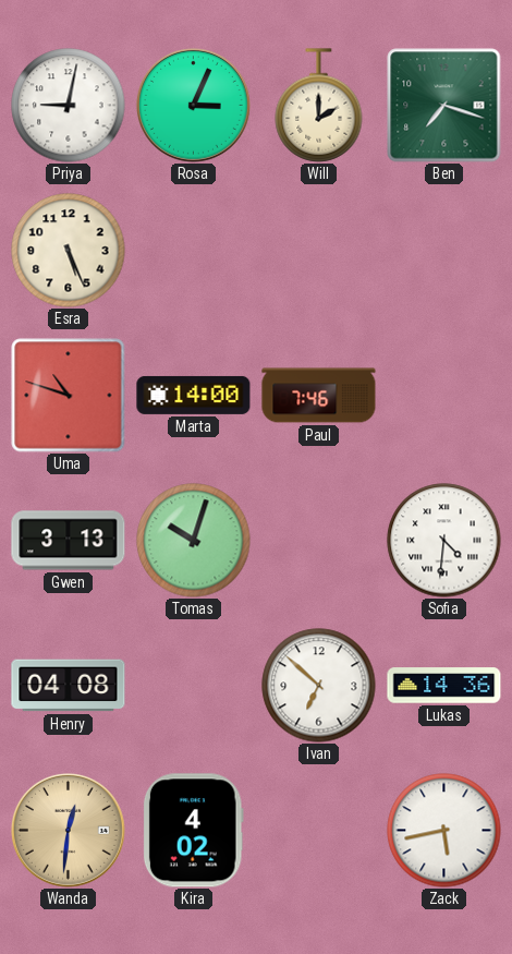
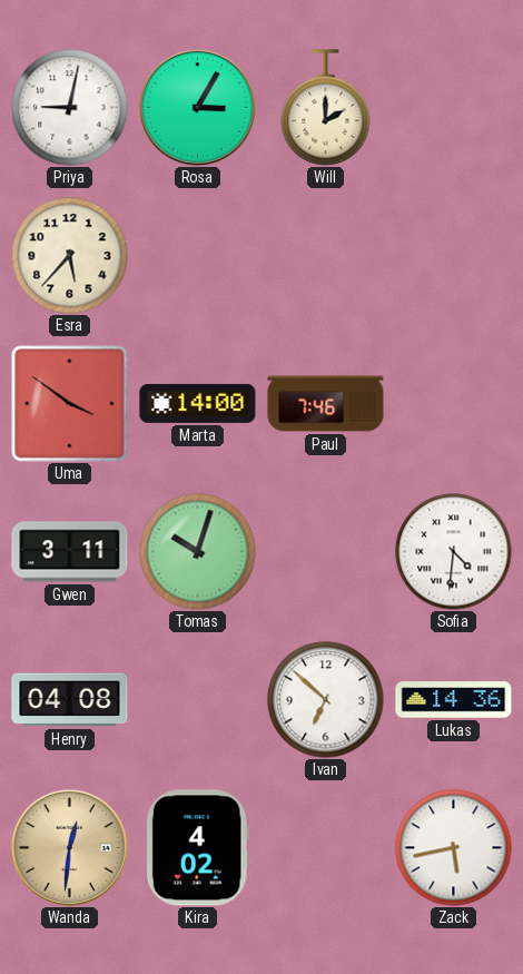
Rosa: 3:04 -> 3:05 (197, 107)
Ben: 7:18 -> none (444, 106)
Esra: 5:26 -> 5:37 (70, 256)
Uma: 10:48 -> 3:51 (70, 404)
Gwen: 3:13 -> 3:11 (70, 552)
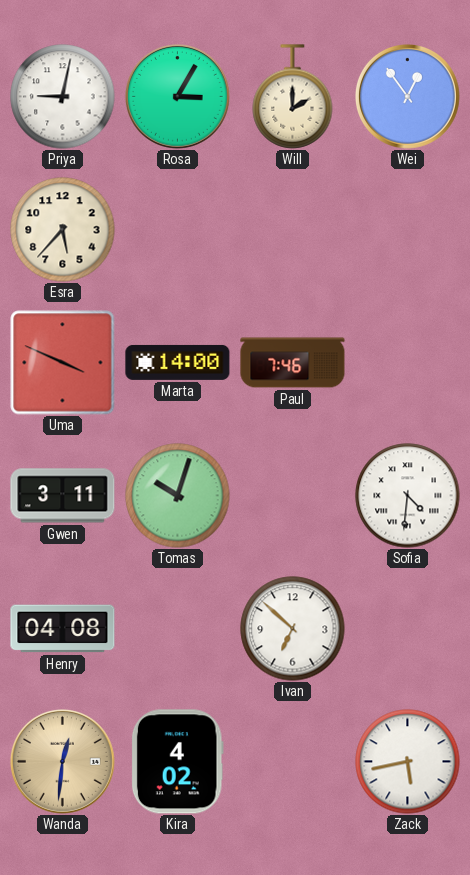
Wei: none -> 12:54 (407, 96)
Uma: 3:51 -> 3:49 (63, 363)
Lukas: 14:36 -> none (454, 700)
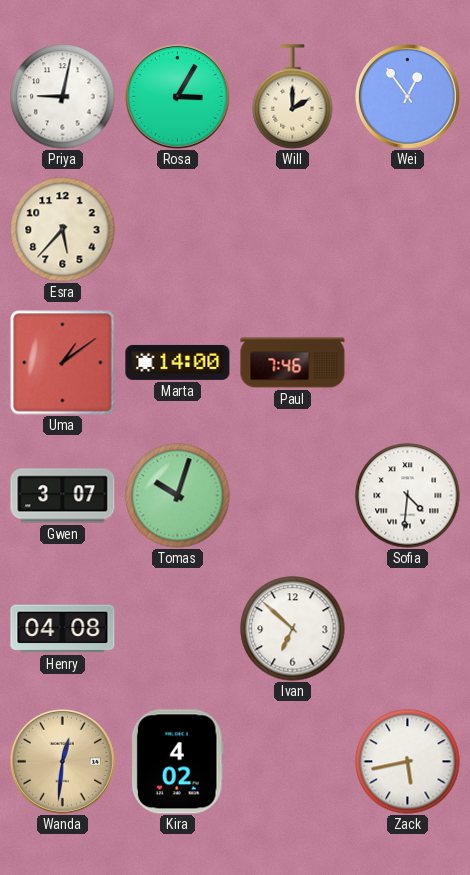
Uma: 3:49 -> 1:09 (63, 363)
Gwen: 3:11 -> 3:07 (63, 496)
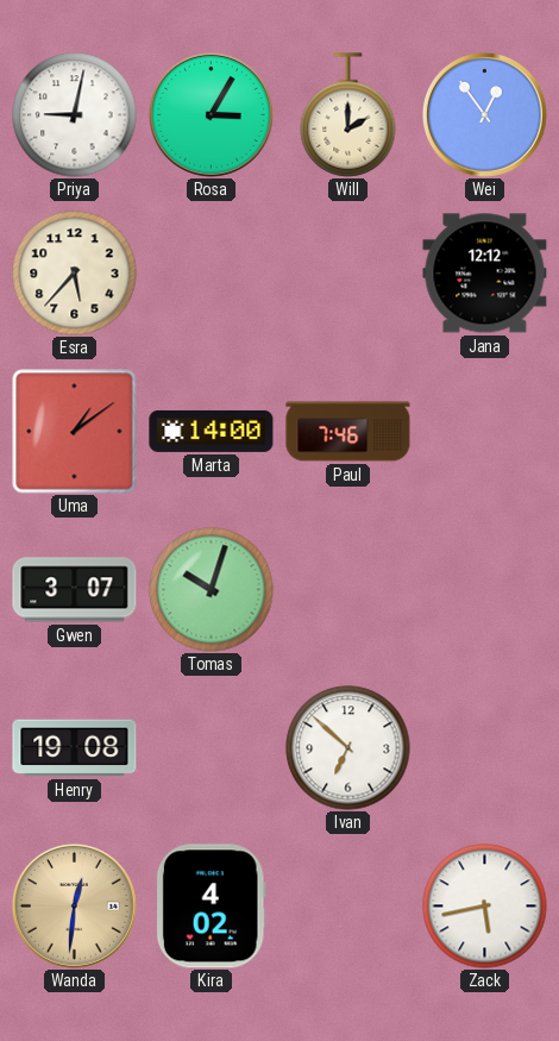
Jana: none -> 12:12 (485, 274)
Sofia: 4:31 -> none (408, 496)
Henry: 04:08 -> 19:08 (75, 748)
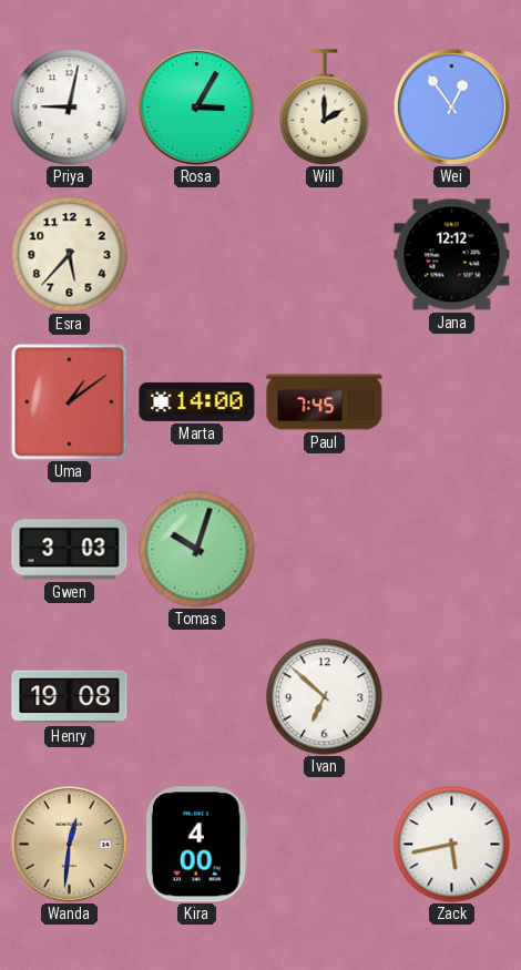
Paul: 7:46 -> 7:45 (325, 402)
Gwen: 3:07 -> 3:03 (70, 550)
Kira: 4:02 -> 4:00 (196, 845)
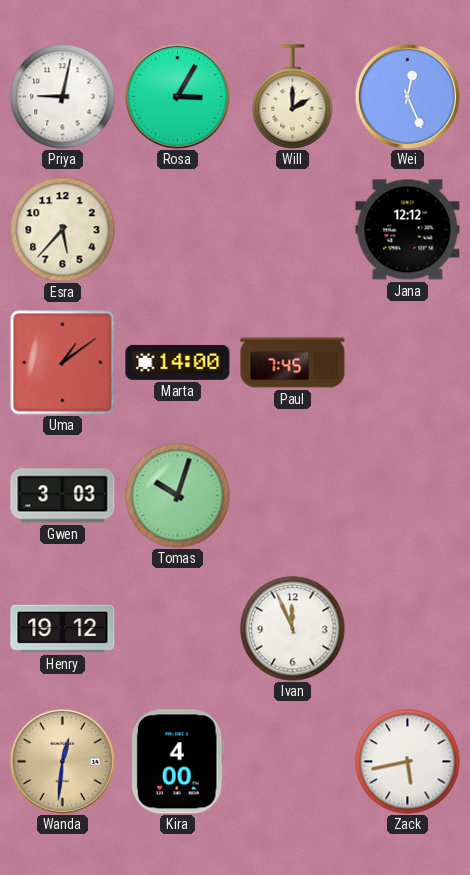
Wei: 12:54 -> 12:26 (407, 96)
Henry: 19:08 -> 19:12 (63, 629)
Ivan: 6:52 -> 11:56 (293, 629)
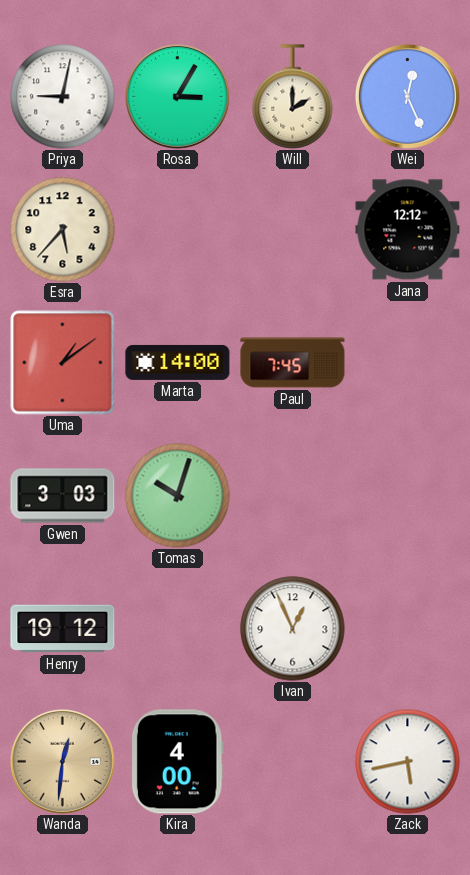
Ivan: 11:56 -> 12:56 (293, 629)
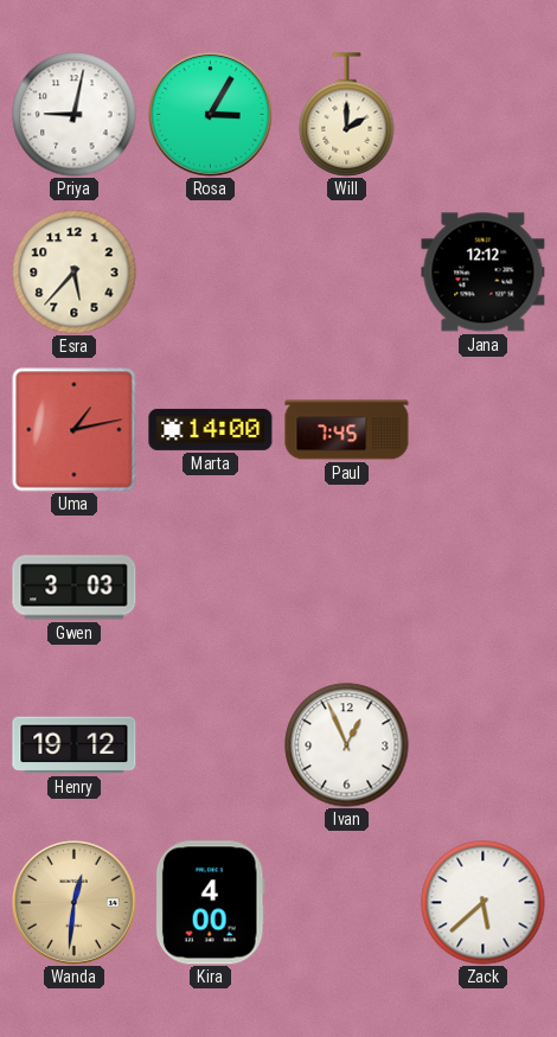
Wei: 12:26 -> none (407, 96)
Uma: 1:09 -> 1:13 (75, 430)
Tomas: 10:03 -> none (178, 496)
Zack: 5:43 -> 5:38 (484, 903)
